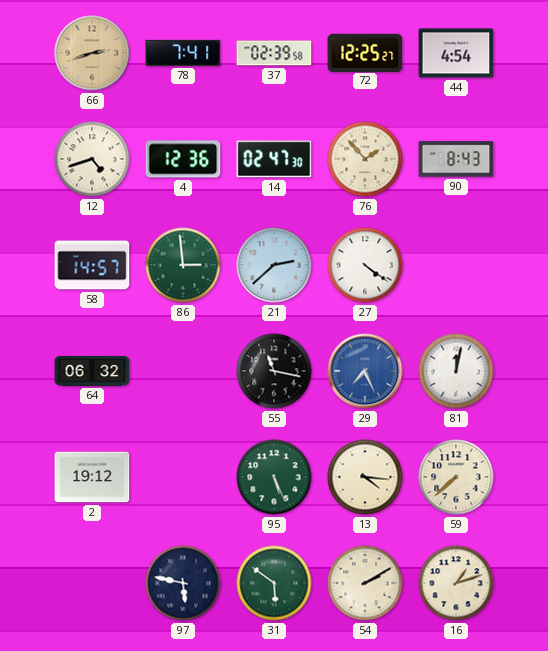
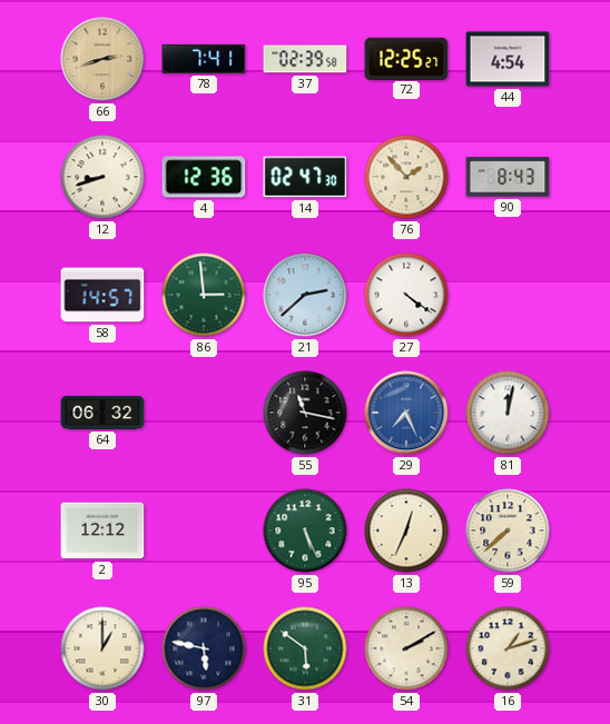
12: 4:42 -> 8:42 (102, 177)
2: 19:12 -> 12:12 (102, 530)
13: 4:16 -> 12:34 (406, 530)
30: none -> 1:00 (102, 648)
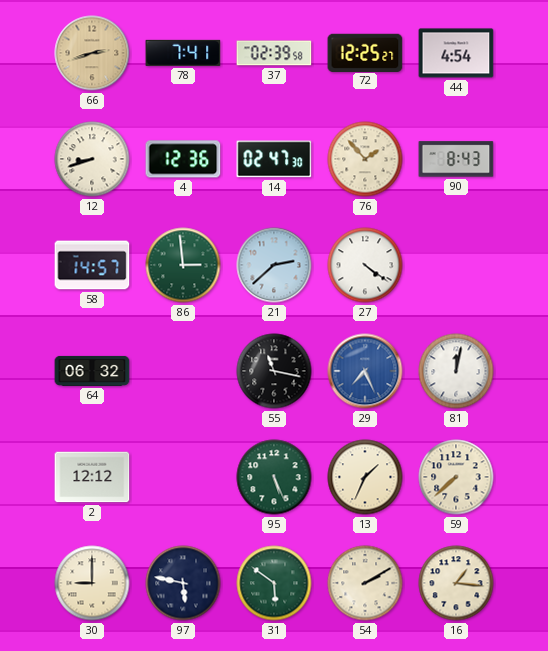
13: 12:34 -> 1:34 (365, 477)
30: 1:00 -> 9:00 (92, 583)
16: 1:12 -> 1:16 (456, 583)
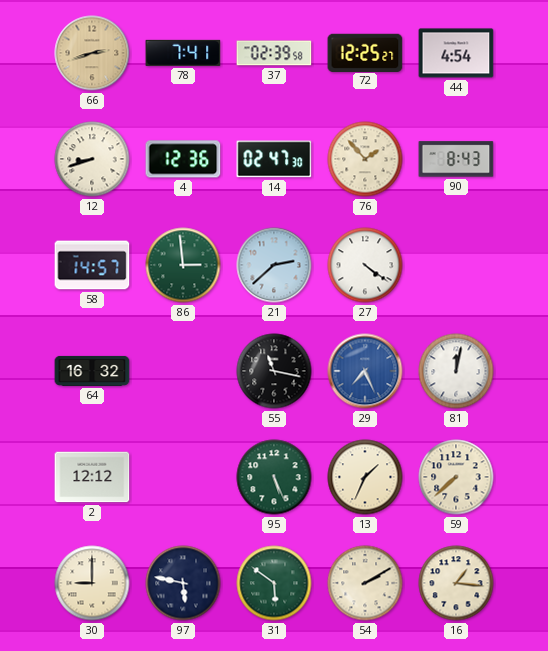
64: 06:32 -> 16:32 (92, 371)
